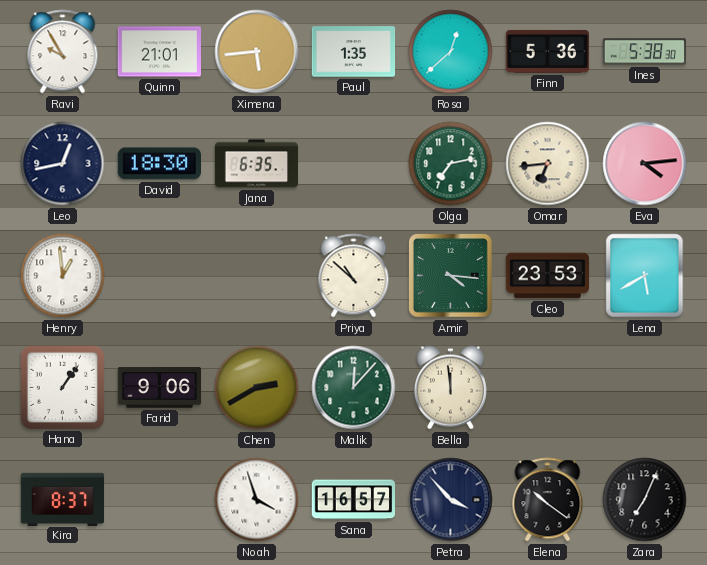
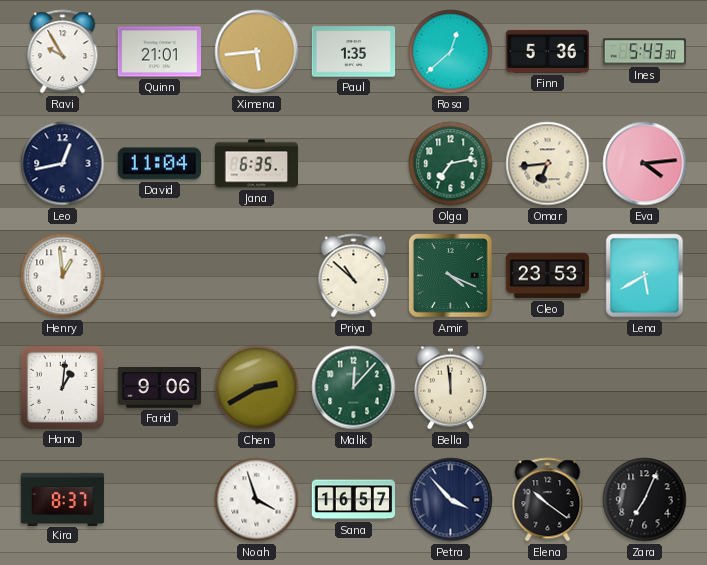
Ines: 5:38 -> 5:43 (644, 52)
David: 18:30 -> 11:04 (159, 164)
Amir: 4:16 -> 4:19 (451, 276)
Hana: 1:06 -> 1:01 (62, 387)
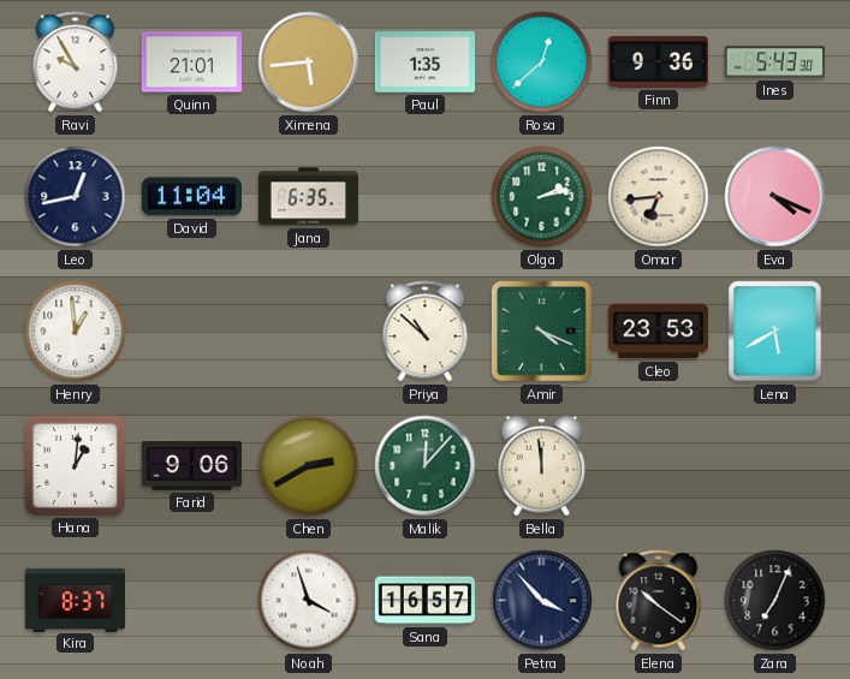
Finn: 5:36 -> 9:36 (658, 61)
Olga: 7:13 -> 2:13 (542, 197)
Eva: 4:14 -> 4:19 (775, 197)
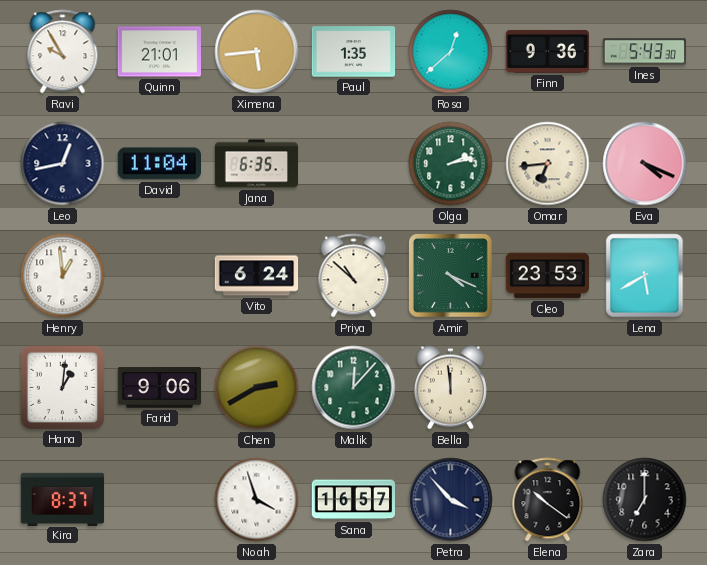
Vito: none -> 6:24 (257, 276)
Zara: 7:04 -> 7:00 (645, 500)
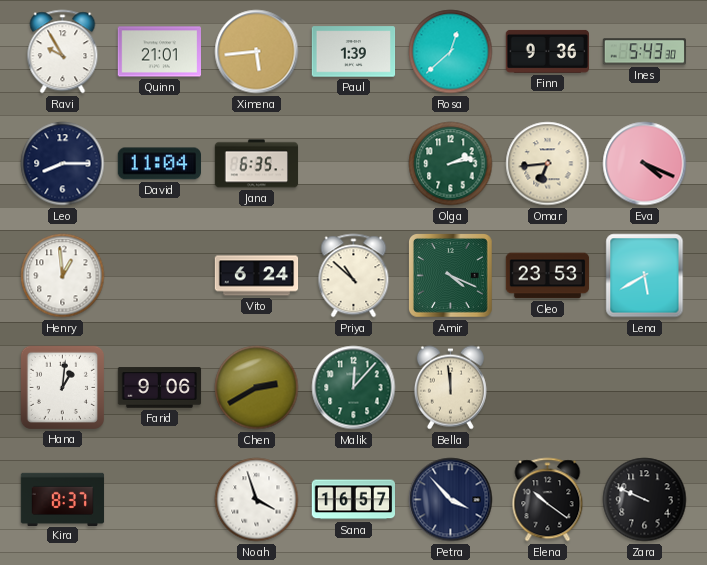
Paul: 1:35 -> 1:39 (354, 52)
Leo: 12:43 -> 8:15 (63, 164)
Zara: 7:00 -> 9:49 (645, 500)
